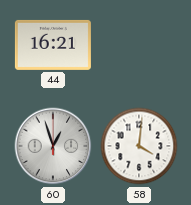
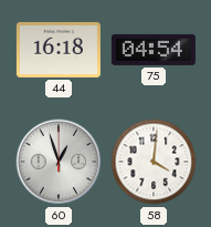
44: 16:21 -> 16:18 (59, 50)
75: none -> 04:54 (154, 50)
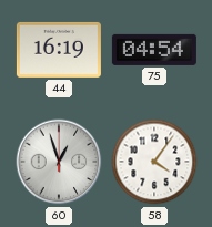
44: 16:18 -> 16:19 (59, 50)
58: 4:01 -> 4:06 (154, 162)
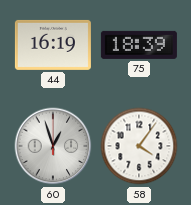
75: 04:54 -> 18:39 (139, 45)
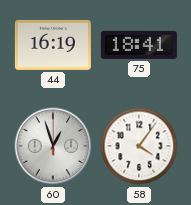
75: 18:39 -> 18:41 (139, 45)
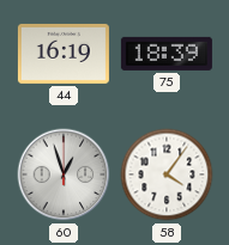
75: 18:41 -> 18:39 (167, 54)
